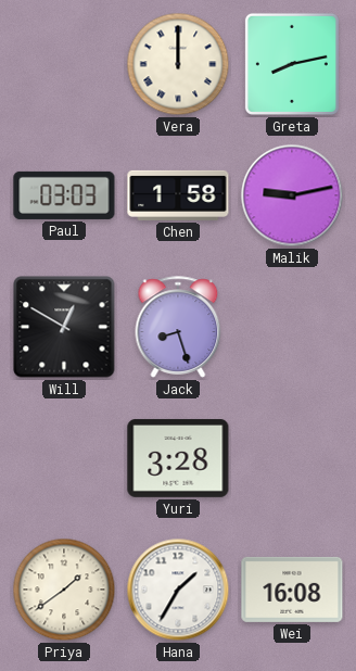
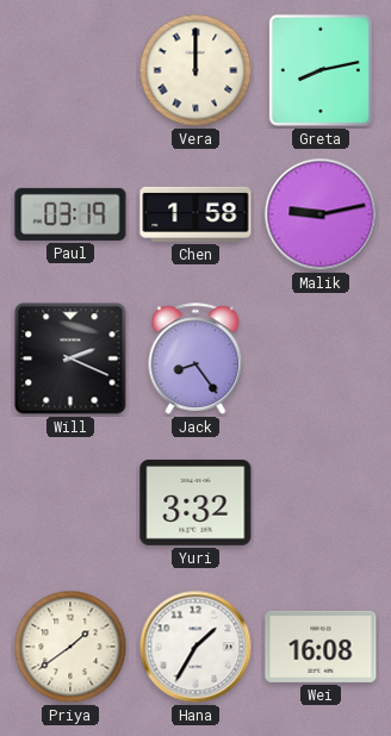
Paul: 03:03 -> 03:19 (70, 214)
Will: 12:50 -> 2:19 (70, 358)
Jack: 8:27 -> 8:24 (195, 358)
Yuri: 3:28 -> 3:32 (195, 503)
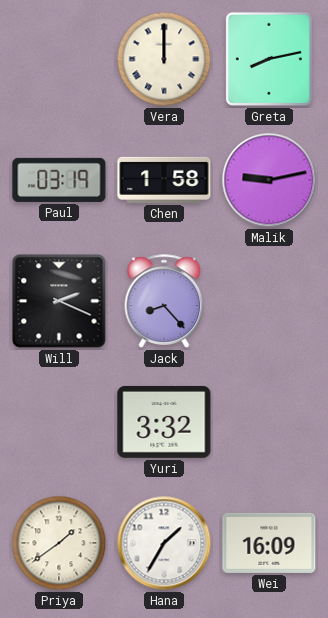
Jack: 8:24 -> 8:23 (164, 301)
Wei: 16:08 -> 16:09 (269, 543)
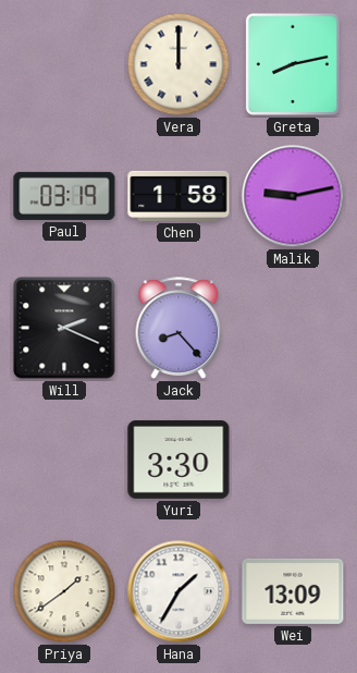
Yuri: 3:32 -> 3:30 (178, 460)
Wei: 16:09 -> 13:09 (293, 591)
